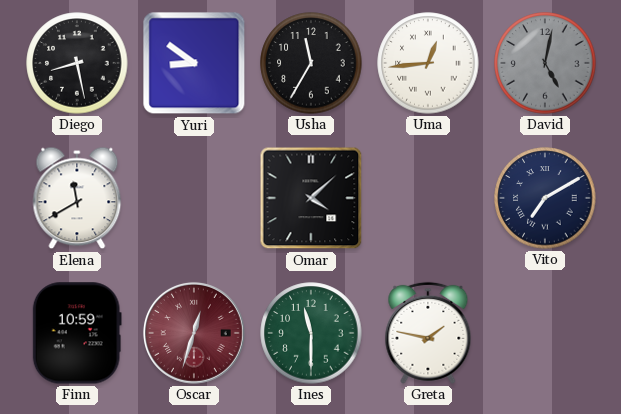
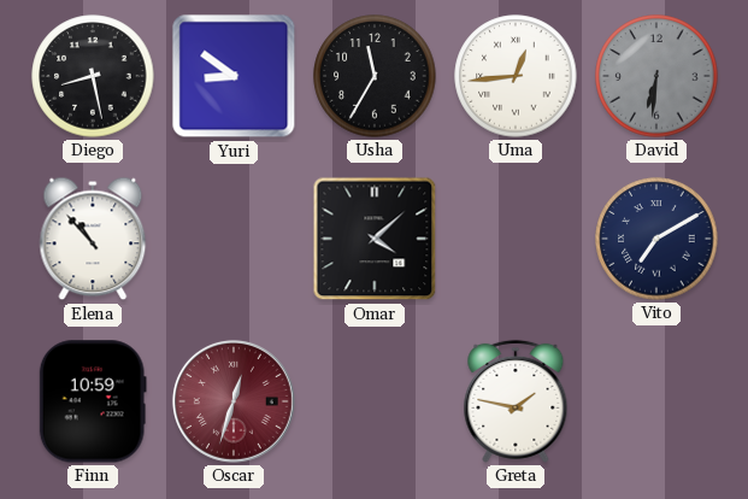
David: 5:02 -> 6:31 (656, 76)
Elena: 11:40 -> 10:53 (93, 239)
Ines: 11:30 -> none (311, 333)
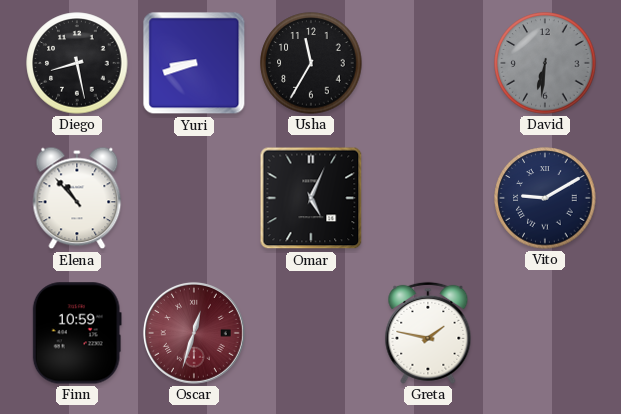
Yuri: 8:51 -> 8:42 (194, 63)
Uma: 12:44 -> none (516, 76)
Omar: 4:08 -> 5:04 (311, 198)
Vito: 7:10 -> 9:10 (545, 198)
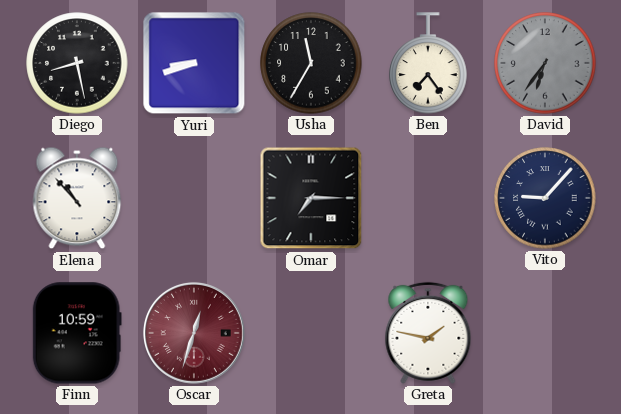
Ben: none -> 7:24 (428, 63)
David: 6:31 -> 6:36 (545, 63)
Omar: 5:04 -> 7:15 (311, 198)
Vito: 9:10 -> 9:07 (545, 198)
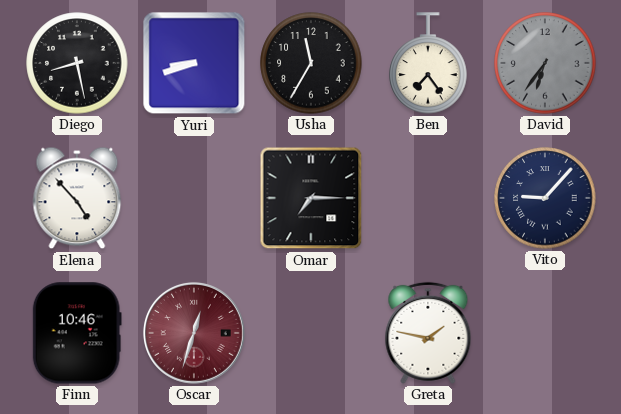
Elena: 10:53 -> 4:53 (77, 198)
Finn: 10:59 -> 10:46 (77, 333)
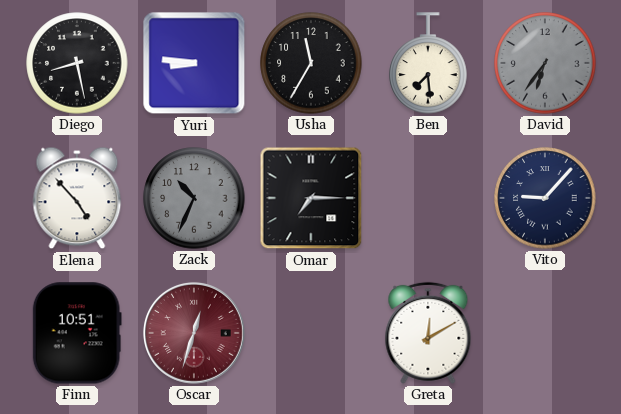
Yuri: 8:42 -> 8:46 (194, 63)
Ben: 7:24 -> 7:29 (428, 63)
Zack: none -> 10:34 (194, 198)
Finn: 10:46 -> 10:51 (77, 333)
Greta: 1:47 -> 12:10 (428, 333)
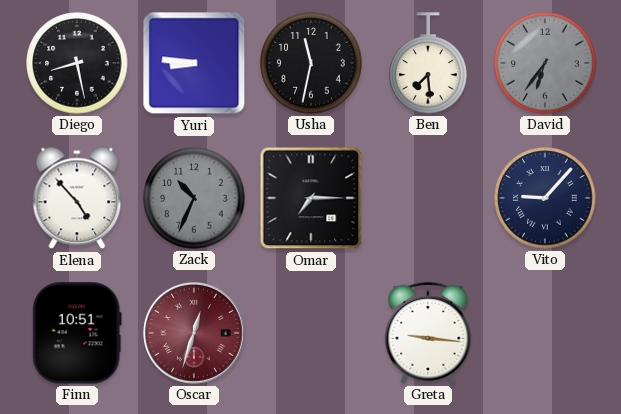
Usha: 11:35 -> 11:32 (311, 63)
Greta: 12:10 -> 9:16 (428, 333)
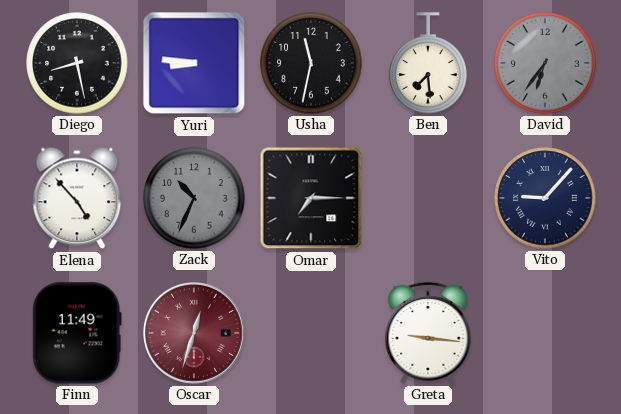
Finn: 10:51 -> 11:49 (77, 333)
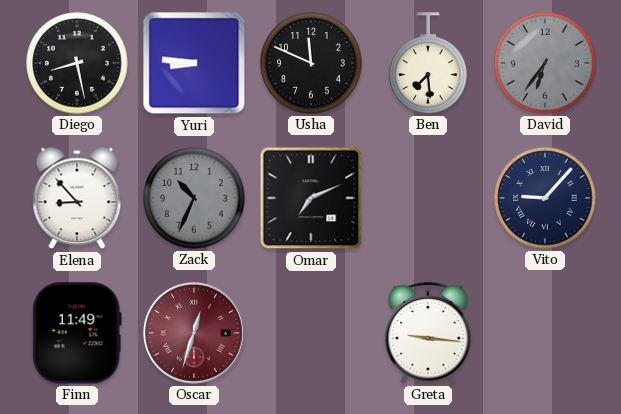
Usha: 11:32 -> 11:49 (311, 63)
Elena: 4:53 -> 8:53 (77, 198)
Omar: 7:15 -> 7:11 (311, 198)
